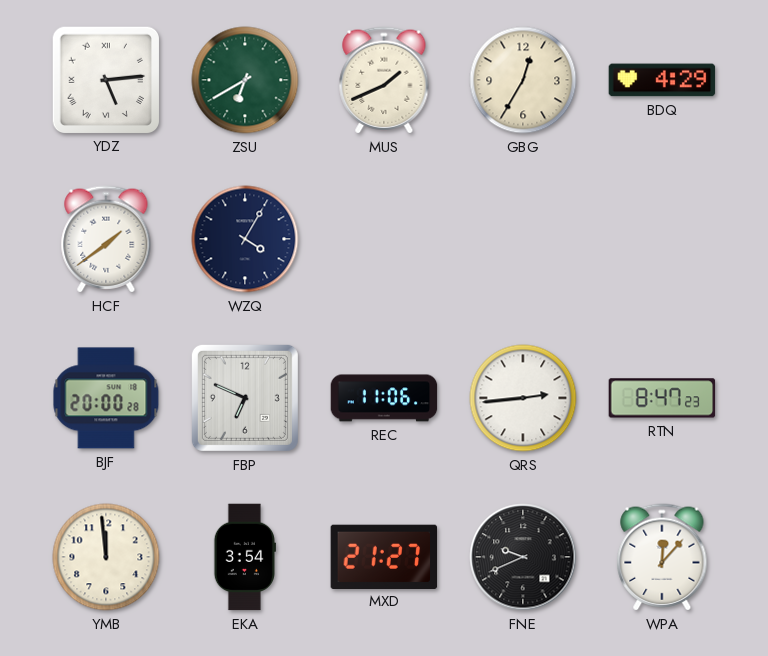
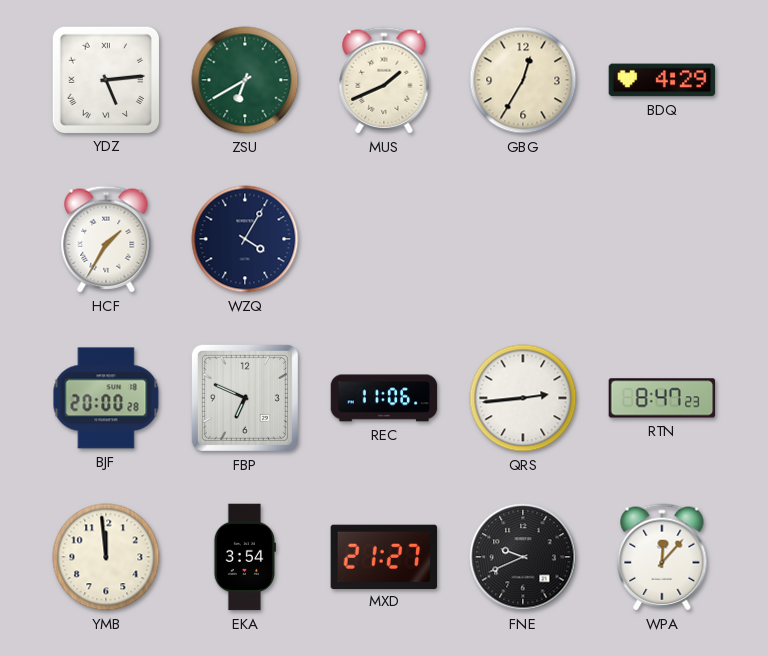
HCF: 1:39 -> 1:35 (106, 239)
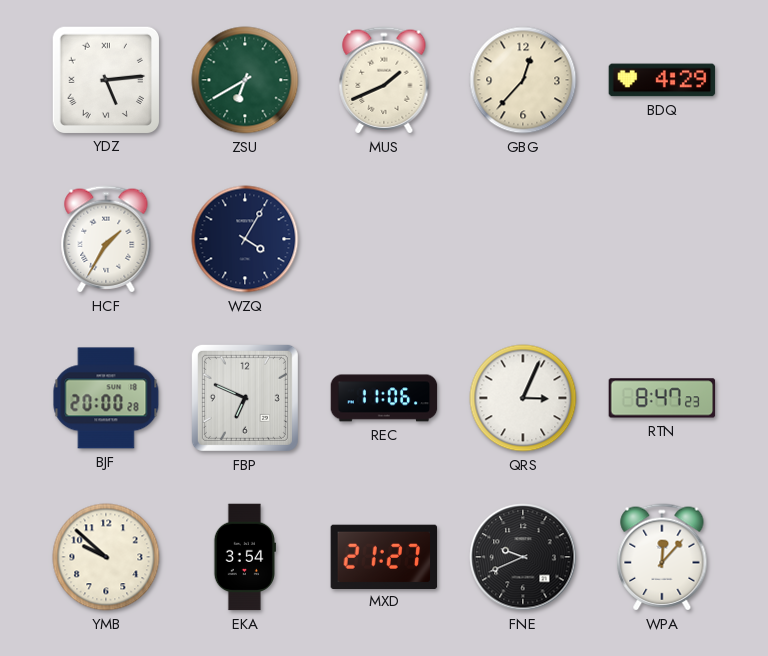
GBG: 12:35 -> 12:37 (523, 80)
QRS: 2:44 -> 3:04 (523, 398)
YMB: 11:59 -> 9:52 (106, 557)
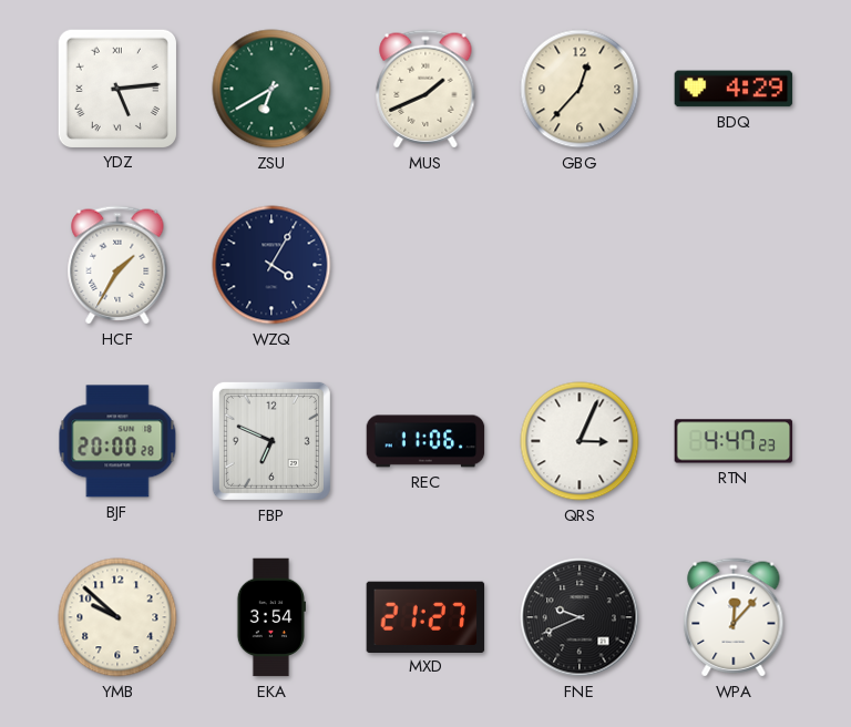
RTN: 8:47 -> 4:47 (734, 441)
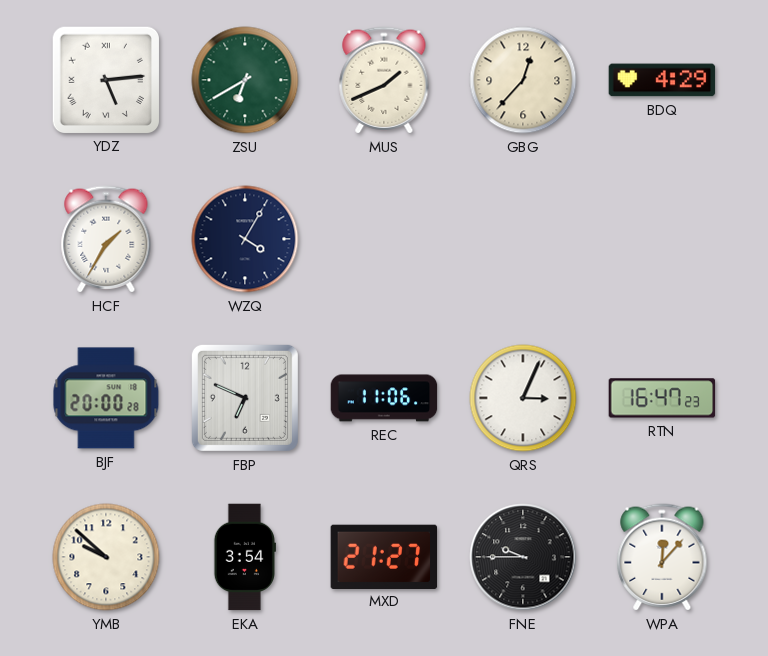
RTN: 4:47 -> 16:47 (662, 398)
FNE: 9:41 -> 9:45 (523, 557)
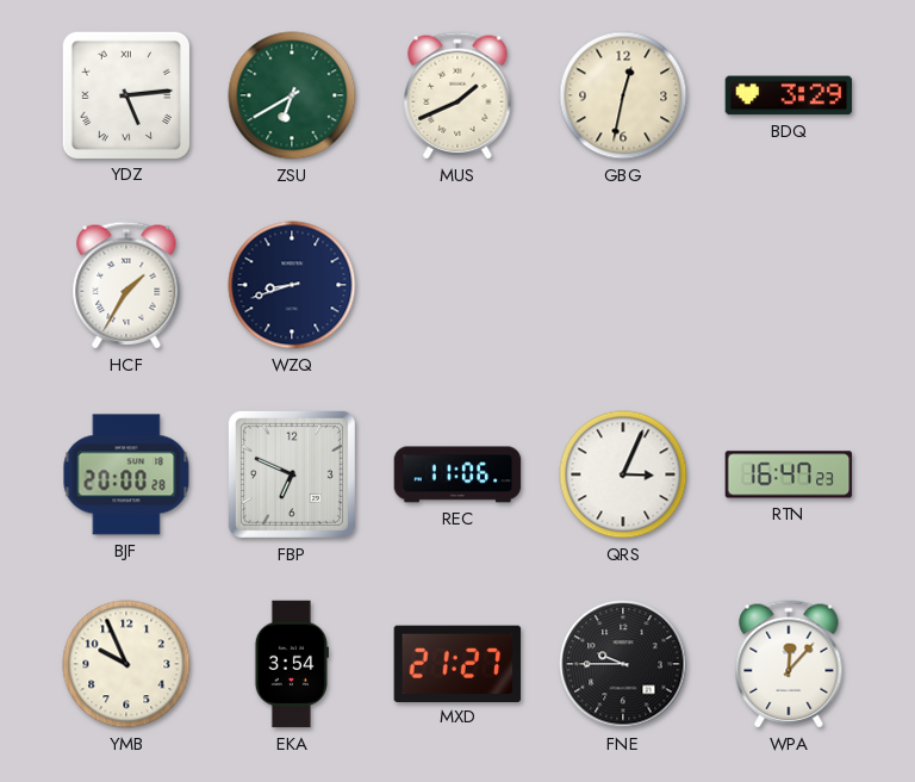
GBG: 12:37 -> 12:32 (623, 95)
BDQ: 4:29 -> 3:29 (789, 95)
WZQ: 4:05 -> 8:42 (292, 285)
YMB: 9:52 -> 9:56 (126, 664)
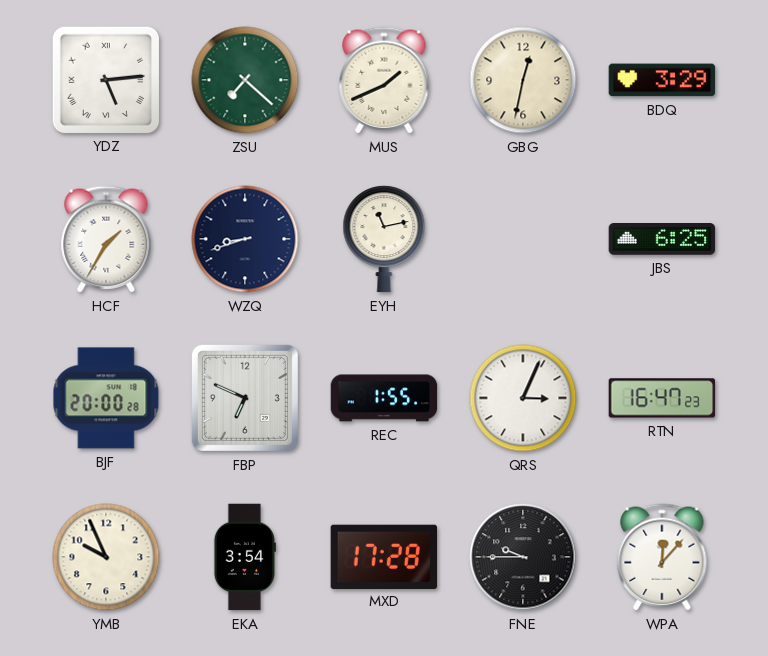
ZSU: 6:40 -> 7:22 (245, 80)
EYH: none -> 11:13 (384, 239)
JBS: none -> 6:25 (662, 240)
REC: 11:06 -> 1:55 (384, 398)
MXD: 21:27 -> 17:28 (384, 556)
